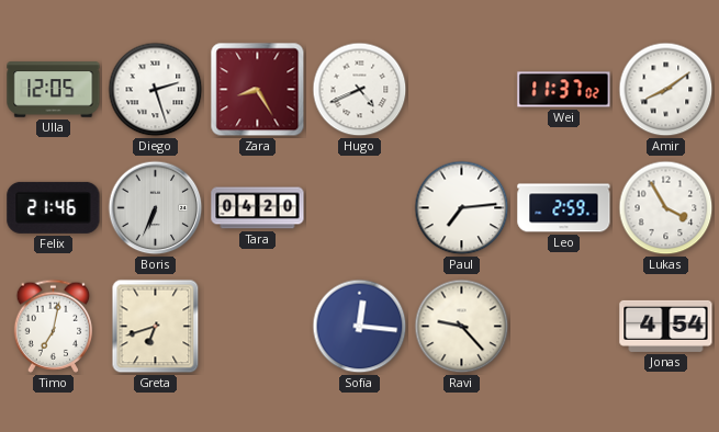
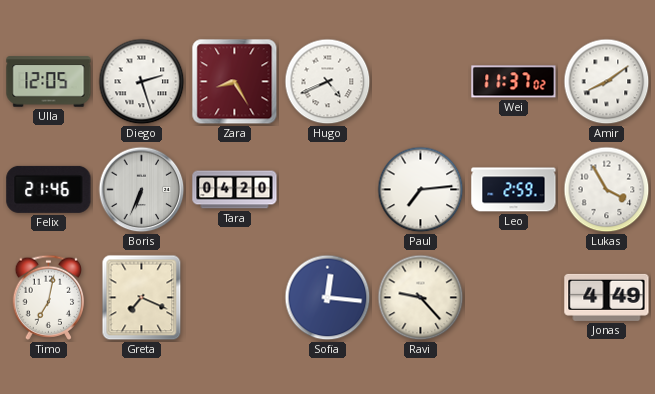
Greta: 6:42 -> 7:19 (142, 298)
Jonas: 4:54 -> 4:49 (607, 297)
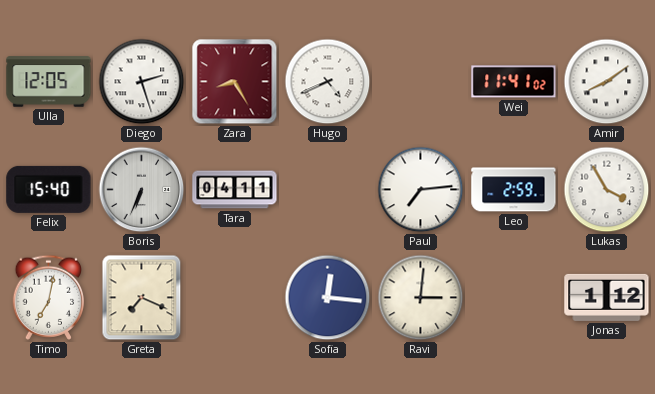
Wei: 11:37 -> 11:41 (514, 82)
Felix: 21:46 -> 15:40 (49, 189)
Tara: 04:20 -> 04:11 (235, 190)
Ravi: 9:23 -> 3:01 (421, 298)
Jonas: 4:49 -> 1:12 (607, 297)
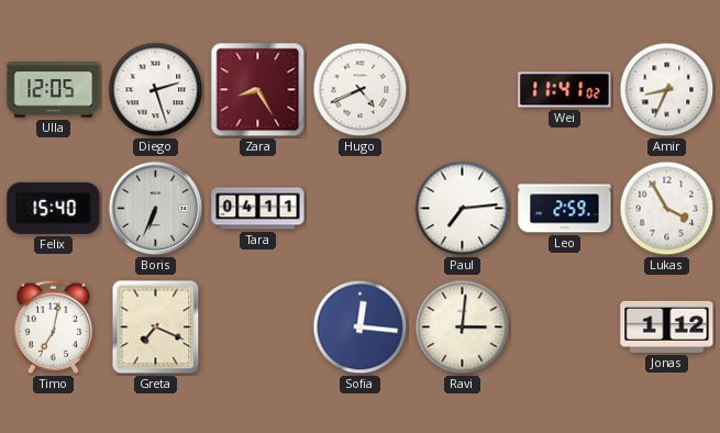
Amir: 8:09 -> 8:34 (667, 90)
